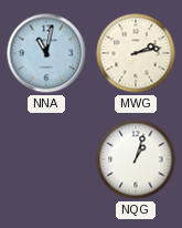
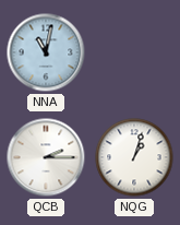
MWG: 2:13 -> none (136, 53)
QCB: none -> 2:15 (46, 157)
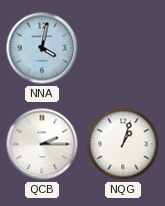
NNA: 11:02 -> 4:02 (42, 48)
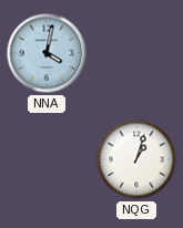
QCB: 2:15 -> none (42, 144)
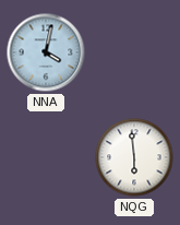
NQG: 1:03 -> 5:59 (134, 157)
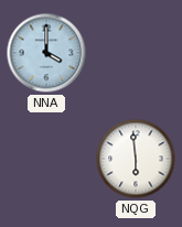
NNA: 4:02 -> 4:00 (46, 53)
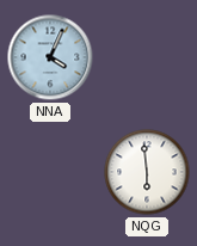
NNA: 4:00 -> 4:04 (50, 57)
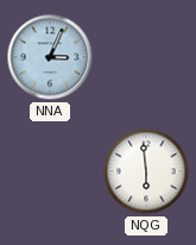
NNA: 4:04 -> 3:04 (50, 57)
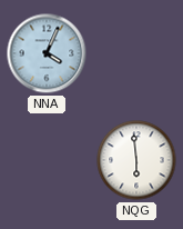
NNA: 3:04 -> 4:04 (47, 53)
